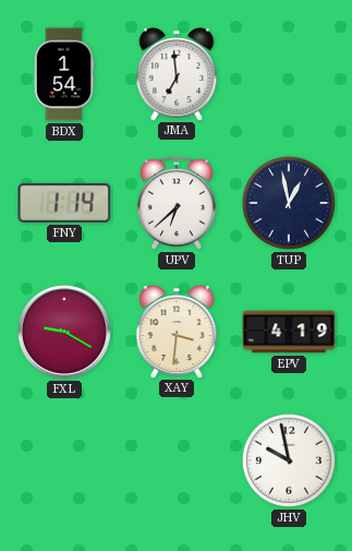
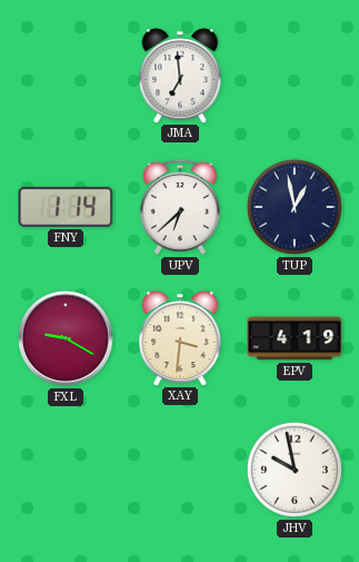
BDX: 1:54 -> none (64, 74)
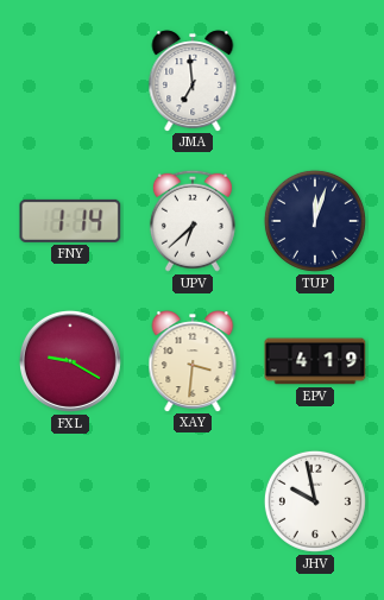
TUP: 12:58 -> 12:03 (315, 221)
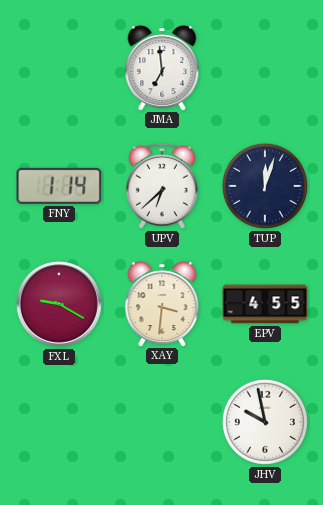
EPV: 4:19 -> 4:55 (265, 304)
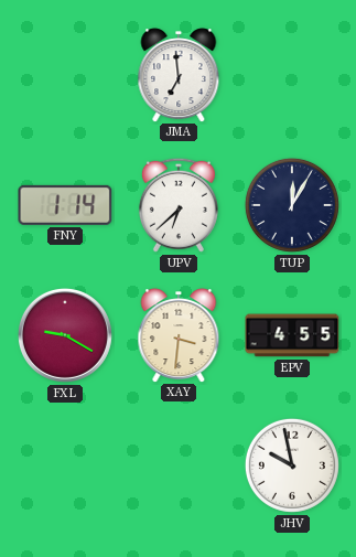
TUP: 12:03 -> 12:05 (292, 205)
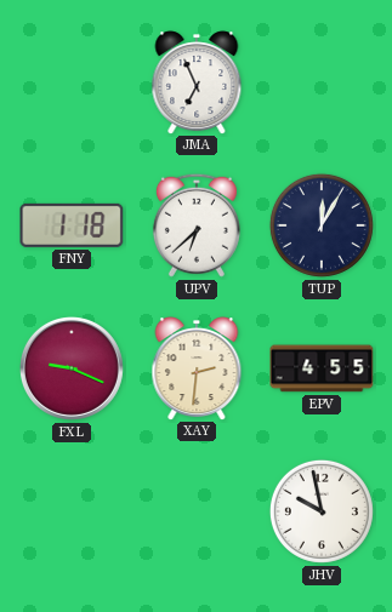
JMA: 6:59 -> 6:56 (197, 82)
FNY: 1:14 -> 1:18 (72, 225)
FXL: 9:20 -> 9:19 (72, 368)
XAY: 3:31 -> 2:31 (197, 368)
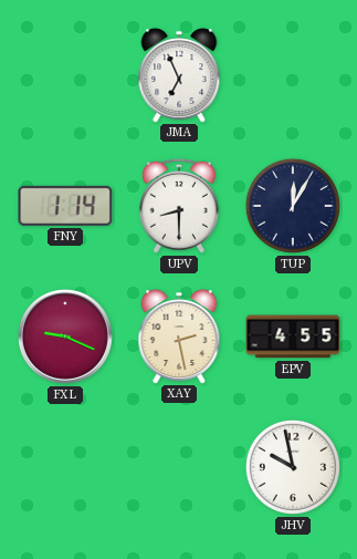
FNY: 1:18 -> 1:14 (65, 206)
UPV: 6:38 -> 8:30 (179, 206)
XAY: 2:31 -> 2:28 (179, 337)
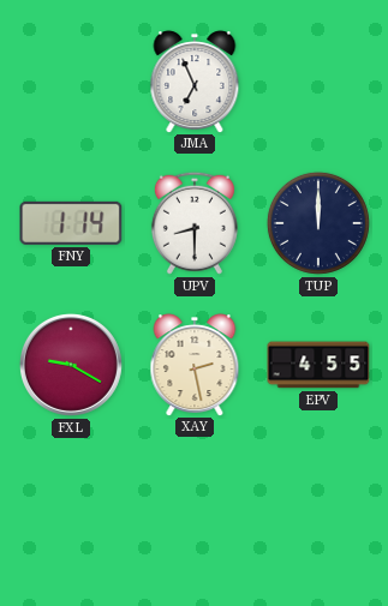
TUP: 12:05 -> 12:00 (318, 223)
FXL: 9:19 -> 9:20 (71, 365)
JHV: 9:58 -> none (293, 467)
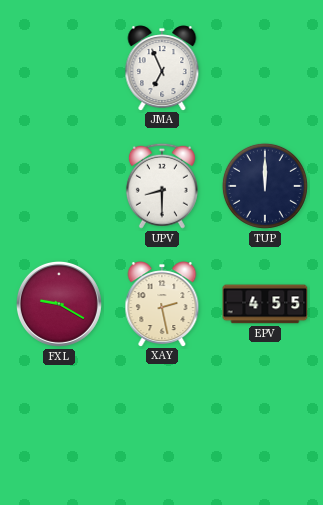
FNY: 1:14 -> none (71, 223)
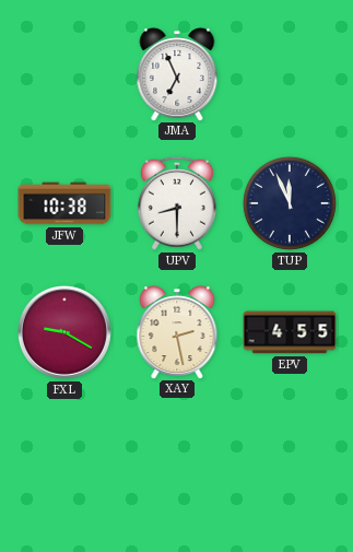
JFW: none -> 10:38 (64, 203)
TUP: 12:00 -> 11:56 (290, 203)
